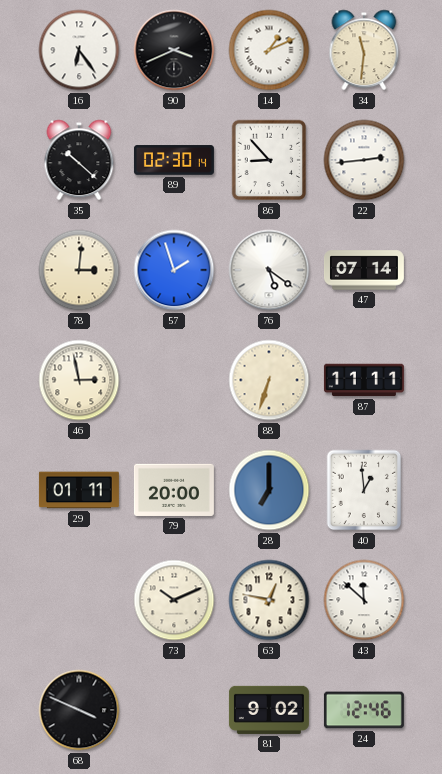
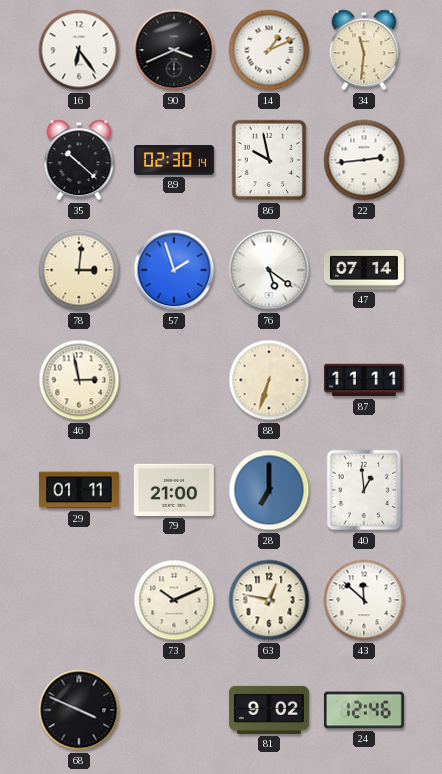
86: 8:53 -> 9:58 (269, 160)
79: 20:00 -> 21:00 (174, 490)
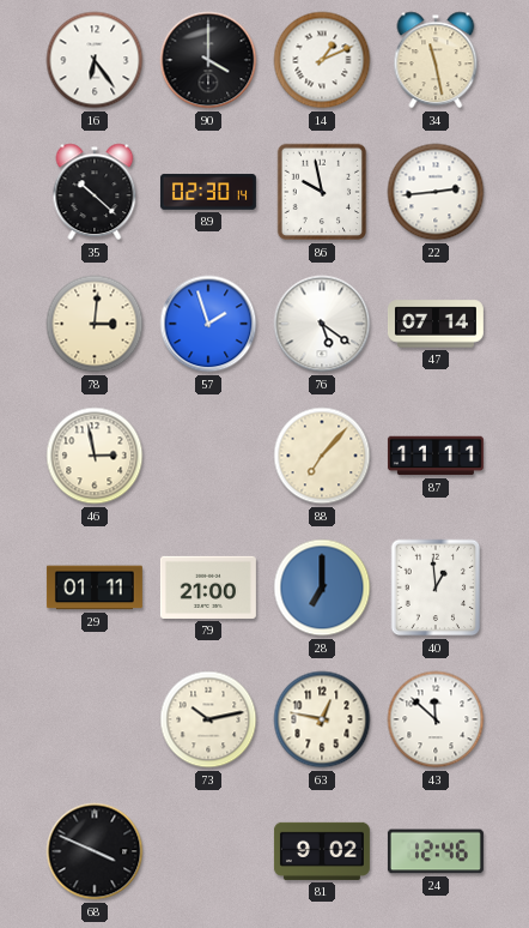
90: 3:41 -> 4:00 (208, 60)
34: 11:31 -> 11:28 (436, 60)
88: 6:33 -> 7:07 (322, 456)
73: 10:11 -> 10:13 (208, 719)
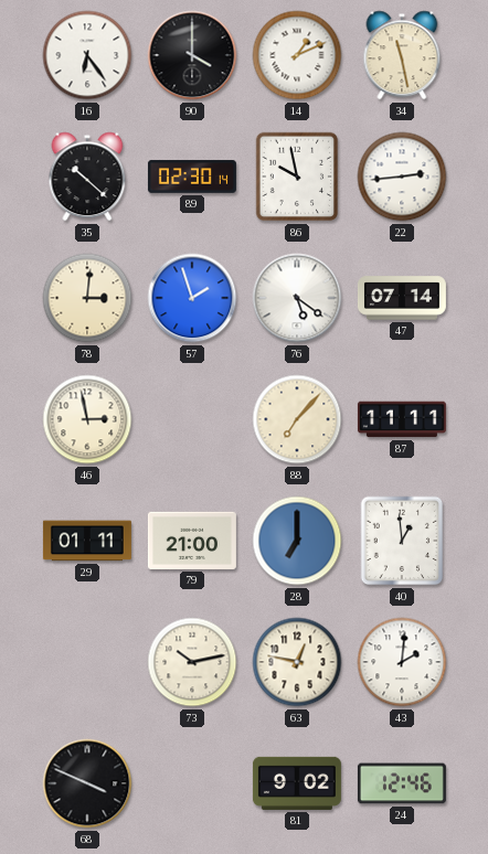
43: 11:52 -> 2:01 (402, 662)
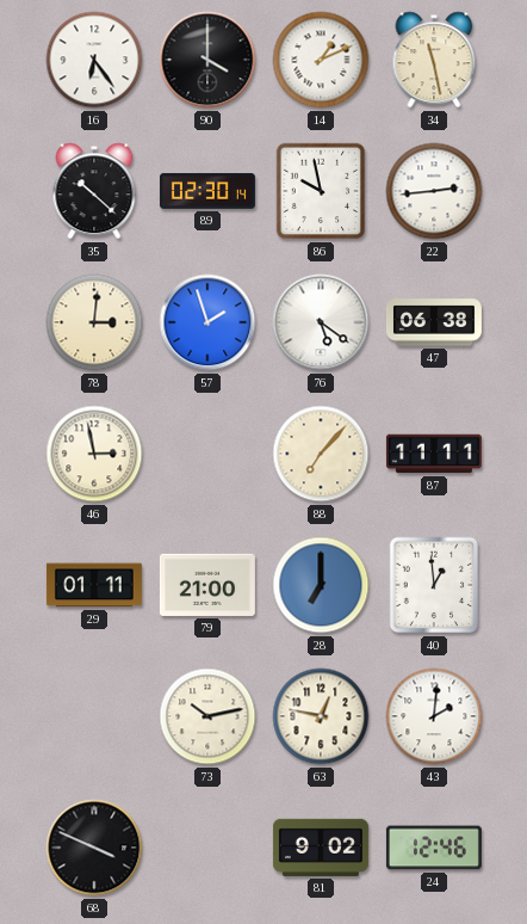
47: 07:14 -> 06:38 (434, 322)
